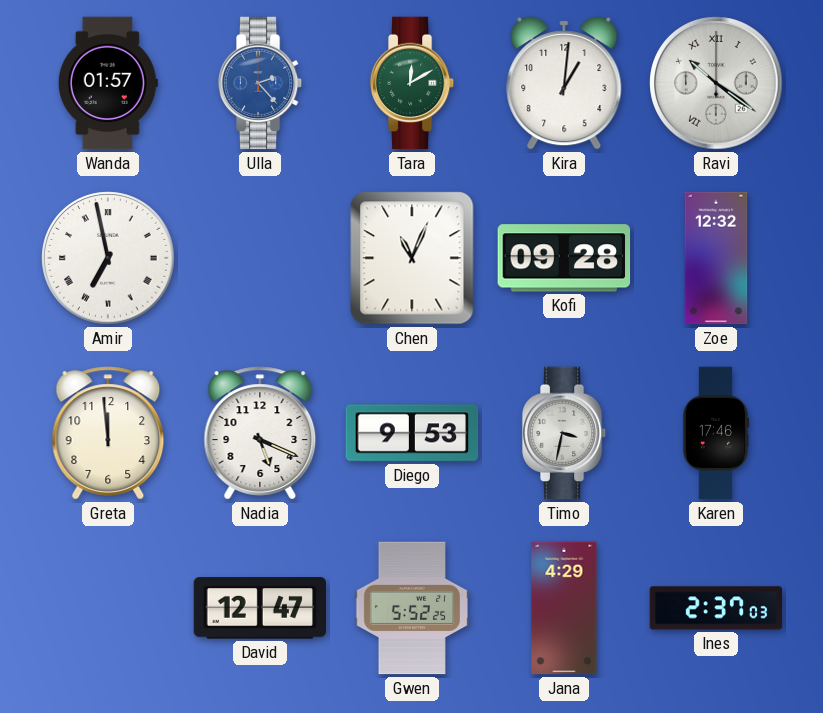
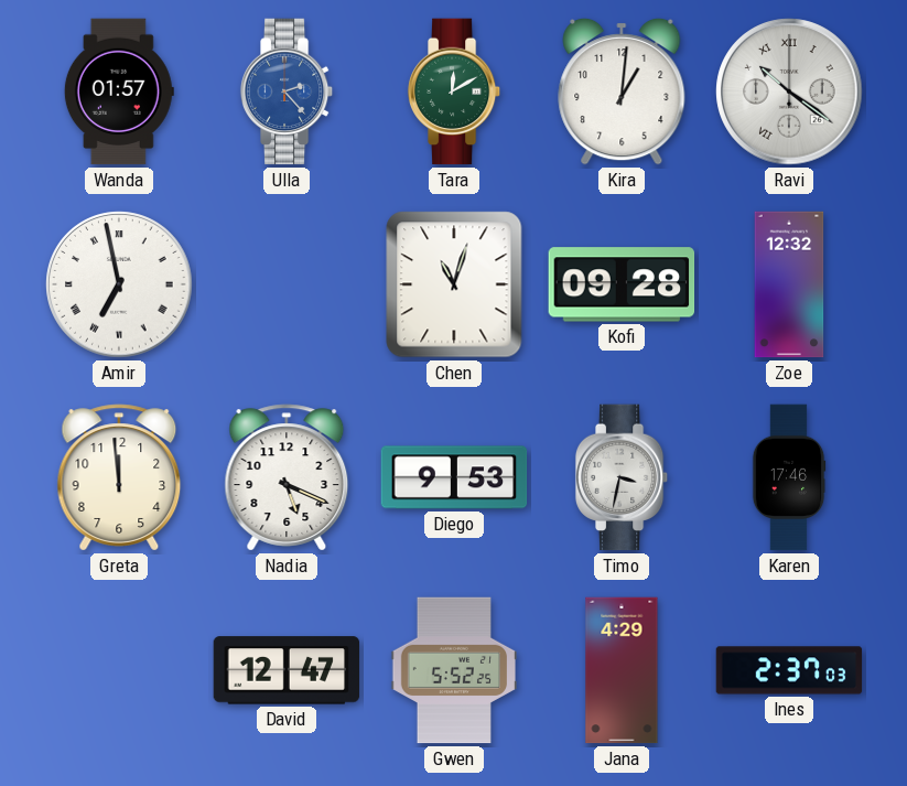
Chen: 11:04 -> 11:03 (454, 284)
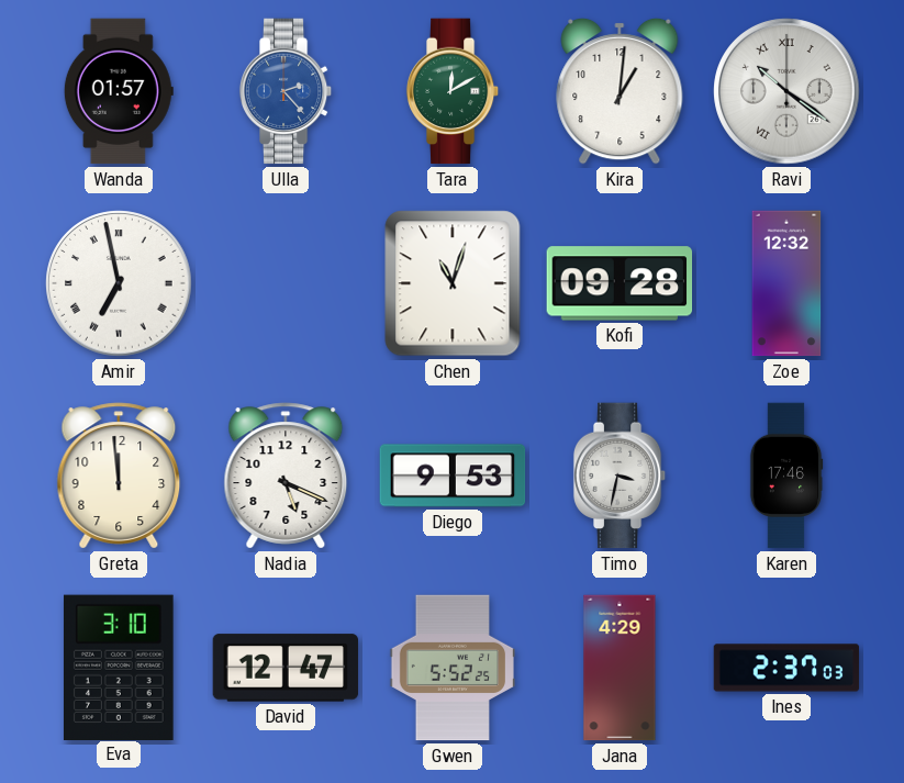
Eva: none -> 3:10 (119, 667)
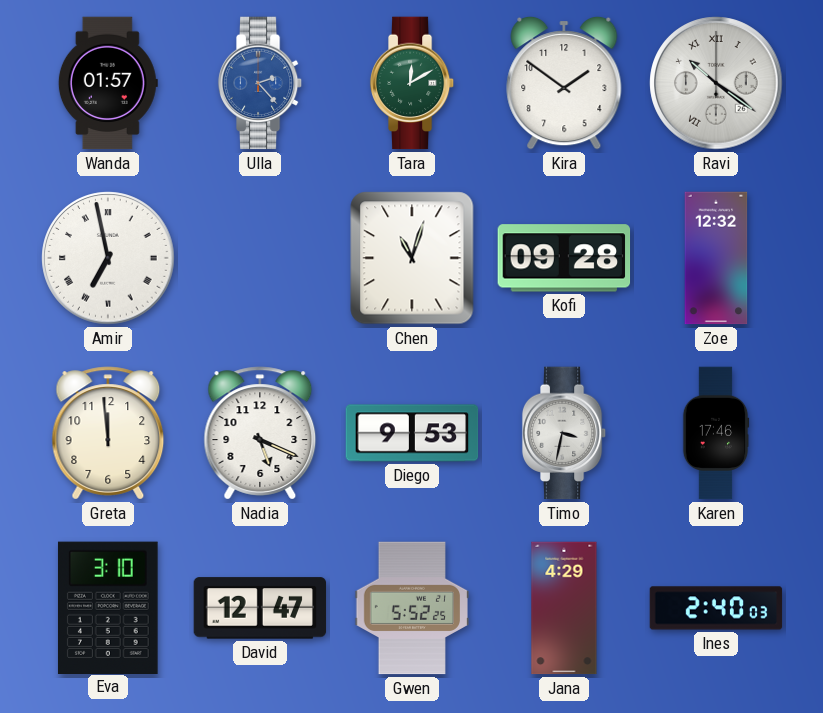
Kira: 1:01 -> 1:51 (564, 83)
Ines: 2:37 -> 2:40 (716, 608)
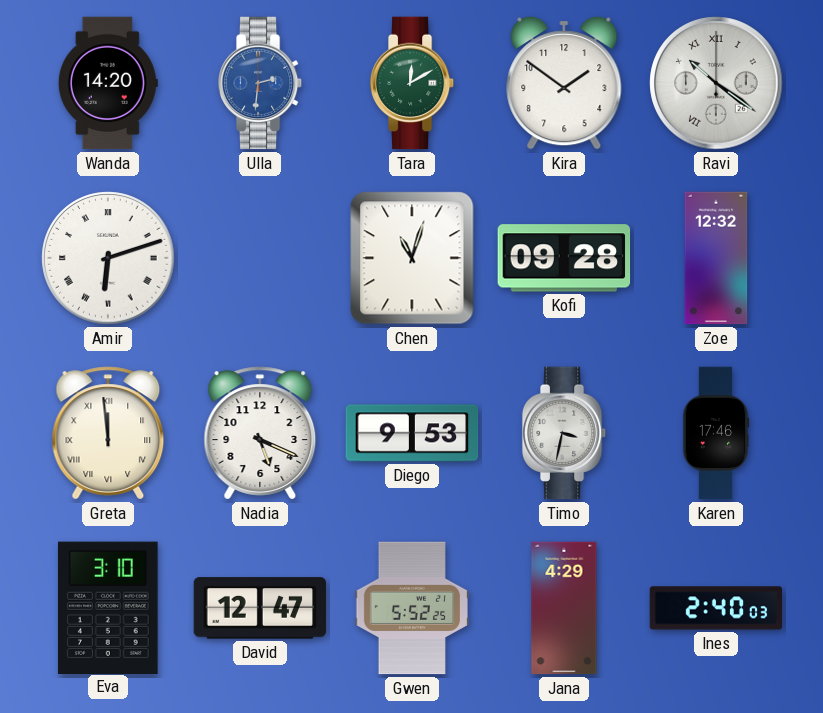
Wanda: 01:57 -> 14:20 (108, 83)
Ulla: 2:23 -> 2:31 (260, 83)
Amir: 6:58 -> 6:12 (108, 258)
Greta numerals: Arabic -> Roman (108, 433)
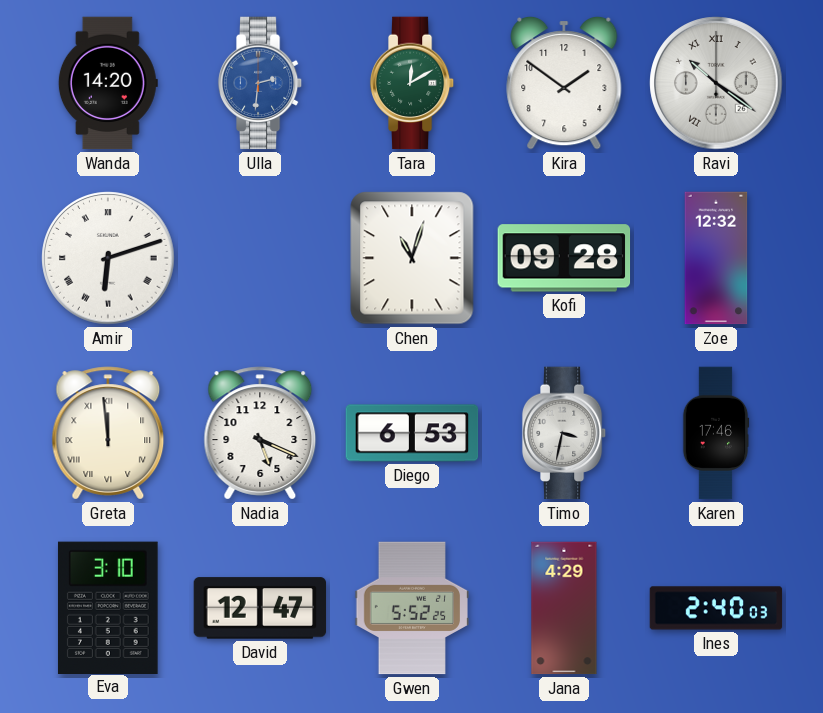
Diego: 9:53 -> 6:53 (412, 433)
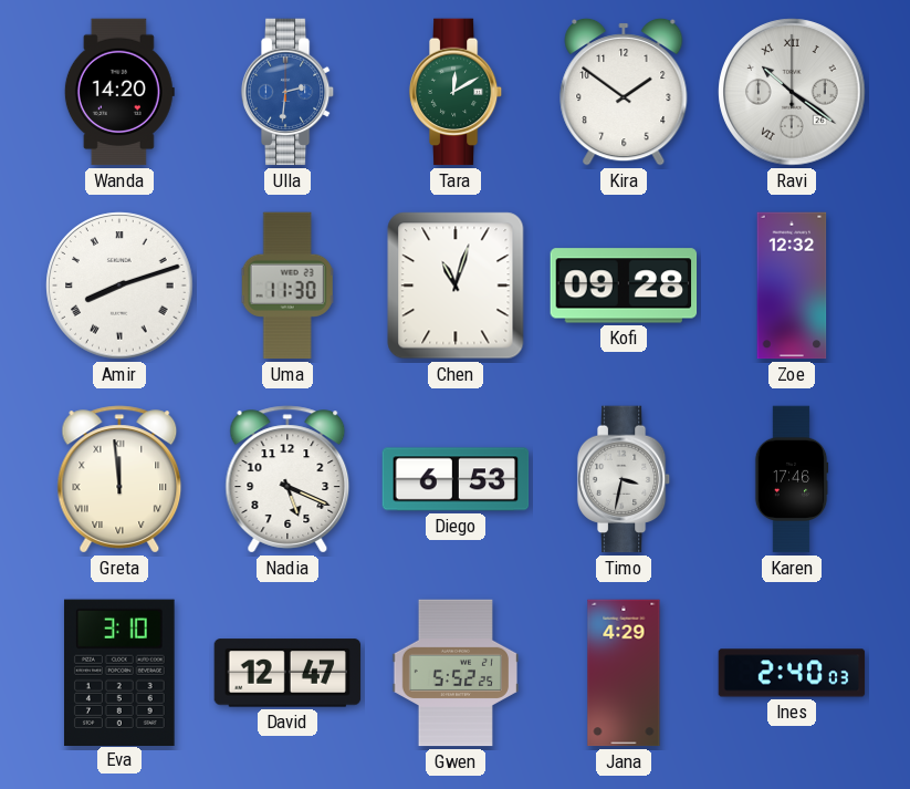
Amir: 6:12 -> 8:12 (119, 286)
Uma: none -> 11:30 (287, 286)
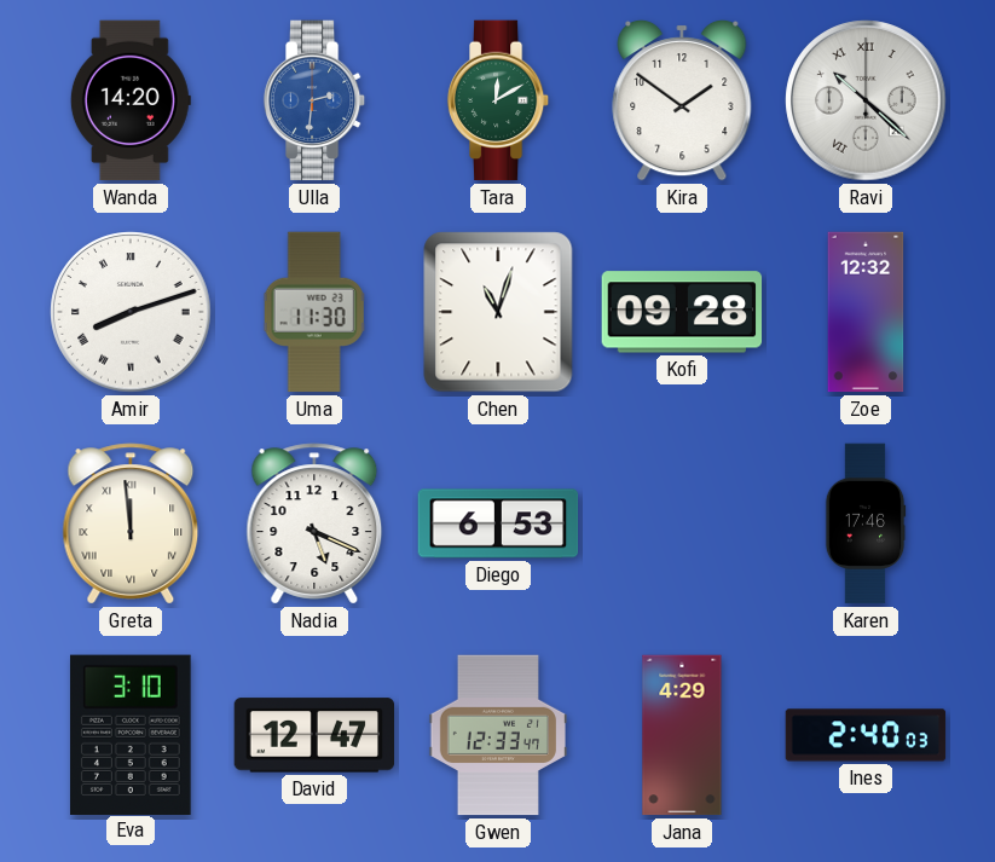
Ravi: 10:21 -> 10:22 (866, 100)
Timo: 3:32 -> none (624, 479)
Gwen: 5:52 -> 12:33 (497, 735)
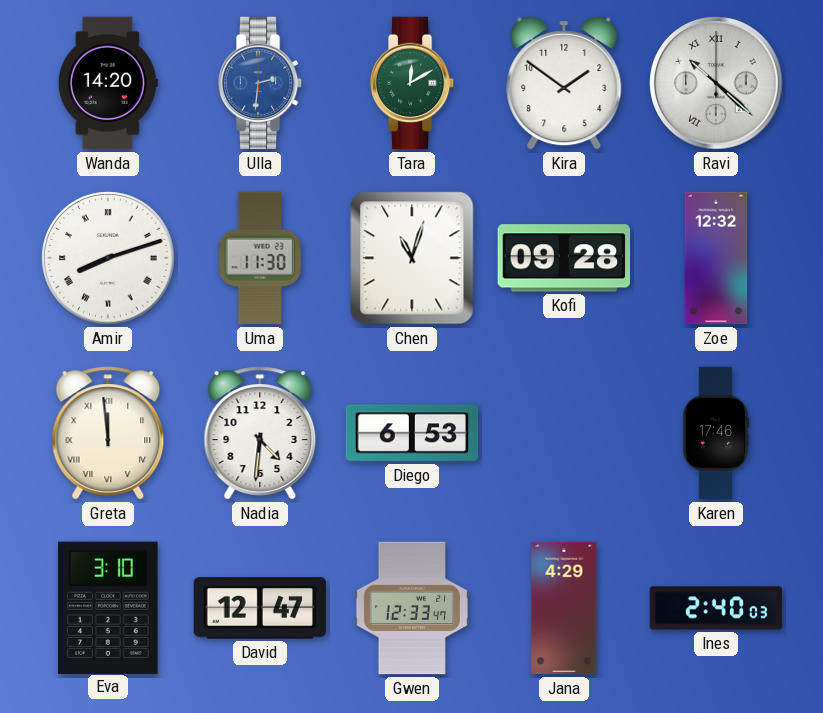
Nadia: 5:19 -> 4:31 (260, 433)
